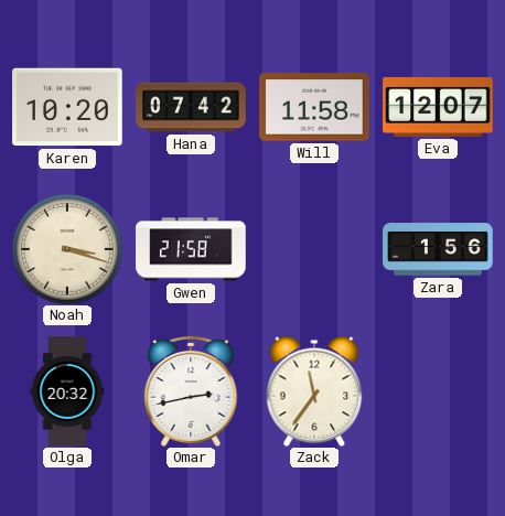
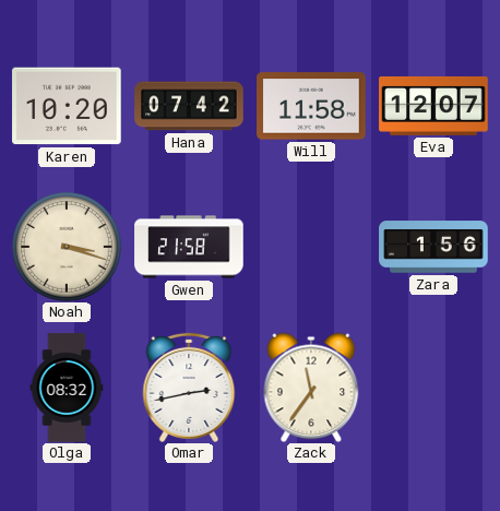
Olga: 20:32 -> 08:32 (67, 388)
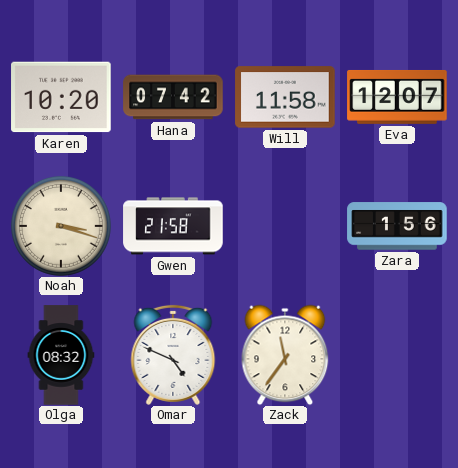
Omar: 2:43 -> 4:49 (173, 355)
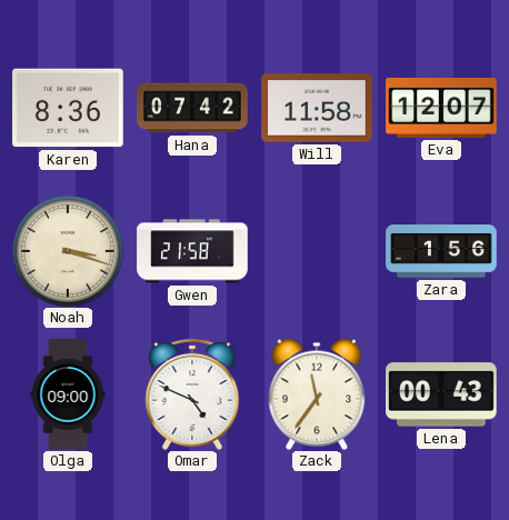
Karen: 10:20 -> 8:36 (68, 108)
Olga: 08:32 -> 09:00 (68, 394)
Lena: none -> 00:43 (441, 394)
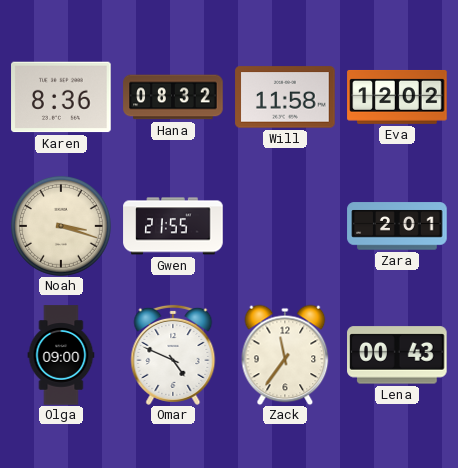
Hana: 07:42 -> 08:32 (173, 97)
Eva: 12:07 -> 12:02 (397, 97)
Gwen: 21:58 -> 21:55 (173, 226)
Zara: 1:56 -> 2:01 (397, 226)
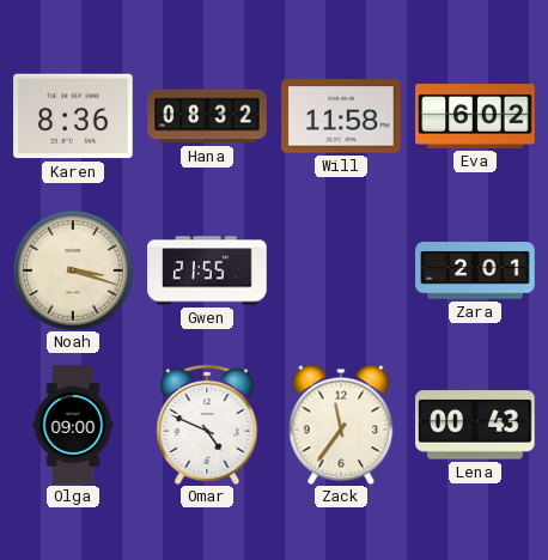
Eva: 12:02 -> 6:02 (475, 116)
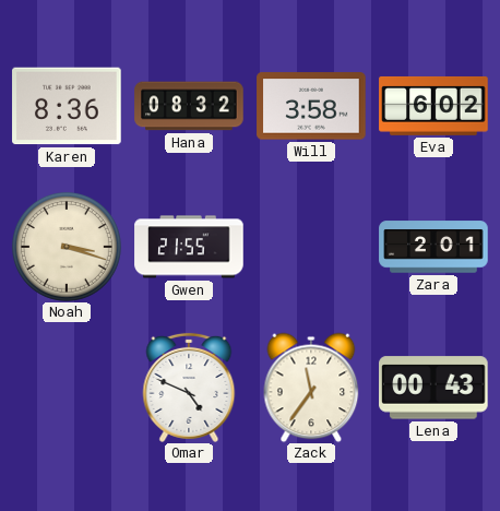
Will: 11:58 -> 3:58 (311, 106)
Olga: 09:00 -> none (73, 425)
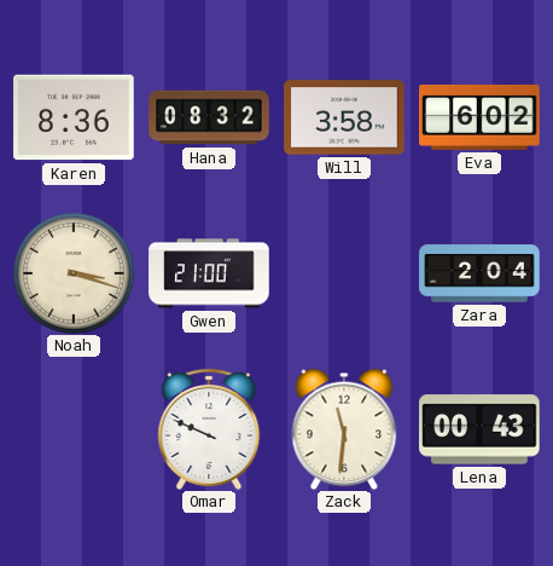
Gwen: 21:55 -> 21:00 (209, 273)
Zara: 2:01 -> 2:04 (479, 273)
Omar: 4:49 -> 9:49 (209, 429)
Zack: 11:36 -> 11:31 (344, 429)
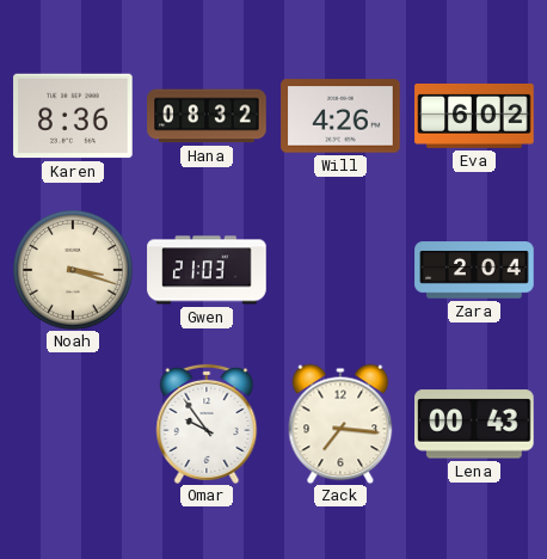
Will: 3:58 -> 4:26 (340, 116)
Gwen: 21:00 -> 21:03 (207, 270)
Omar: 9:49 -> 9:54 (207, 424)
Zack: 11:31 -> 7:16 (340, 424)
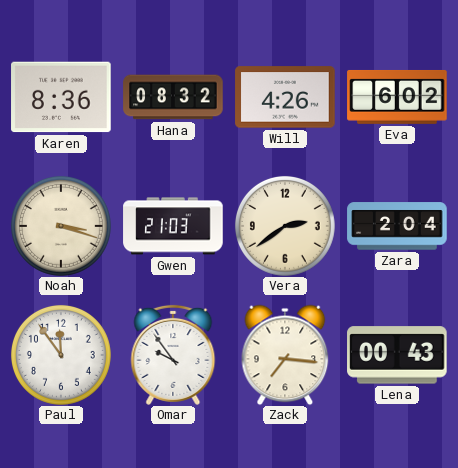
Vera: none -> 2:39 (285, 226)
Paul: none -> 11:54 (61, 355)
